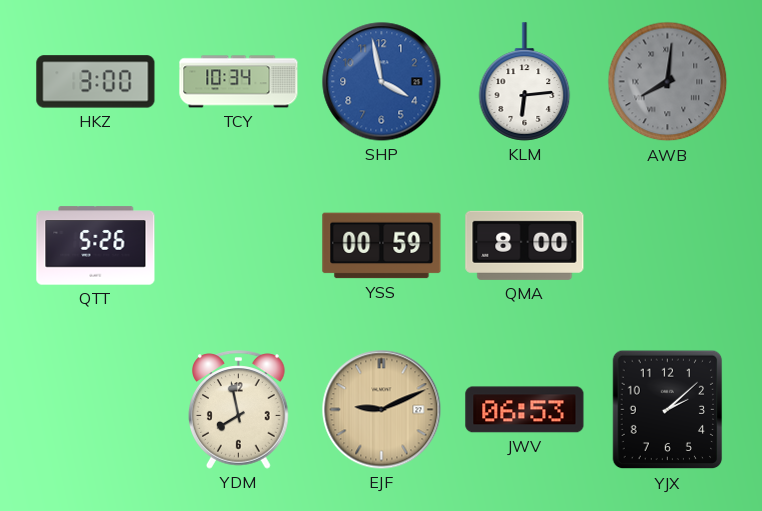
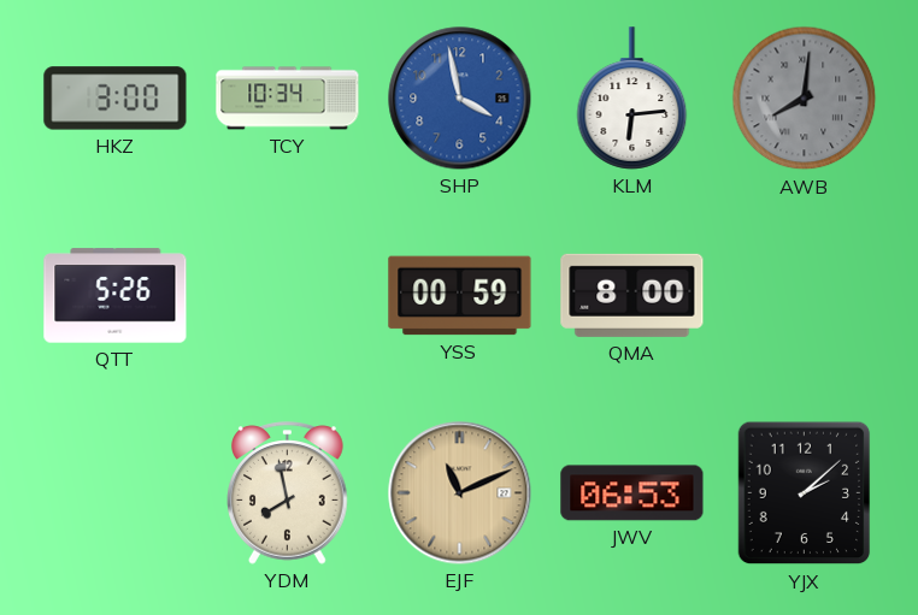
EJF: 9:11 -> 11:11 (460, 493)
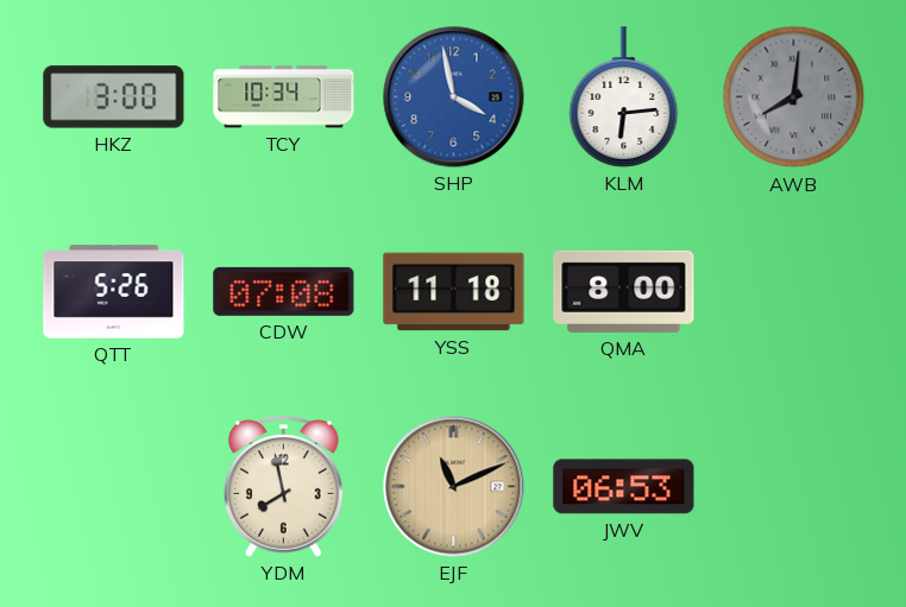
CDW: none -> 07:08 (284, 291)
YSS: 00:59 -> 11:18 (454, 292)
YJX: 2:08 -> none (805, 493)
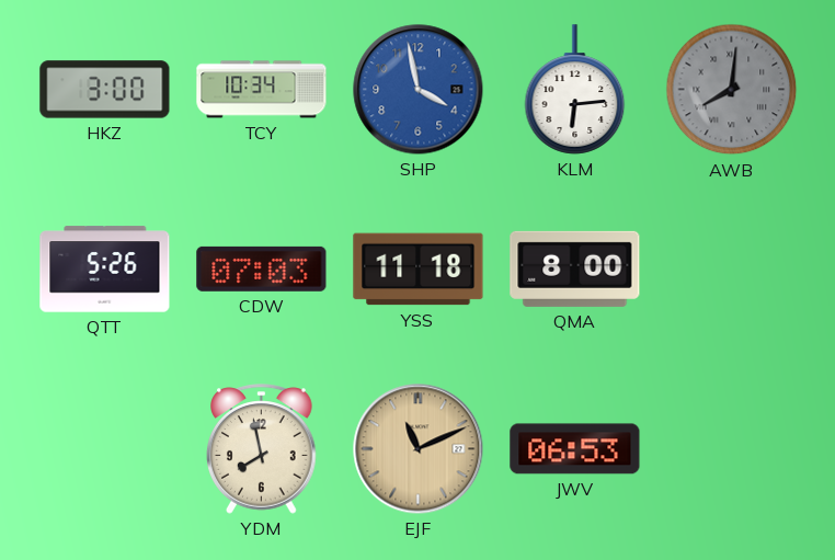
CDW: 07:08 -> 07:03 (262, 268)
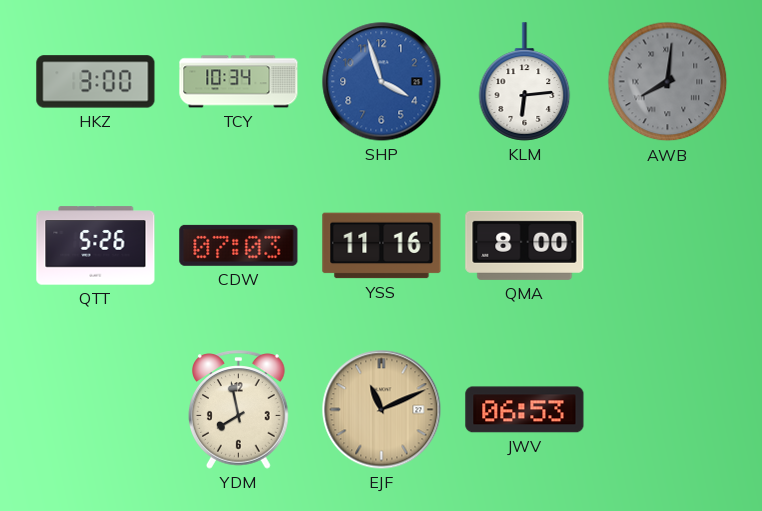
SHP: 3:58 -> 3:57 (382, 82)
YSS: 11:18 -> 11:16 (382, 246)
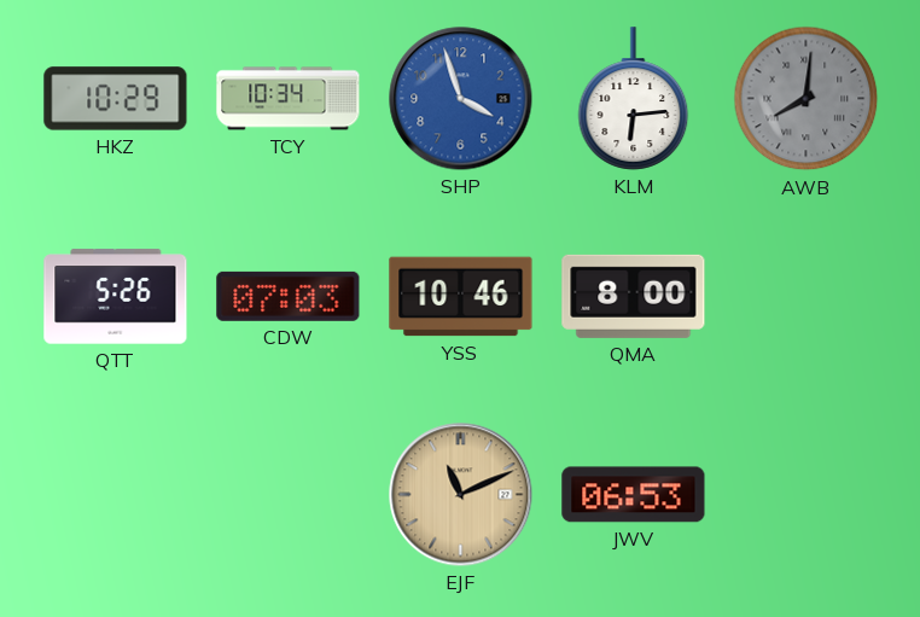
HKZ: 3:00 -> 10:29 (116, 99)
YSS: 11:16 -> 10:46 (461, 297)
YDM: 7:58 -> none (239, 410)
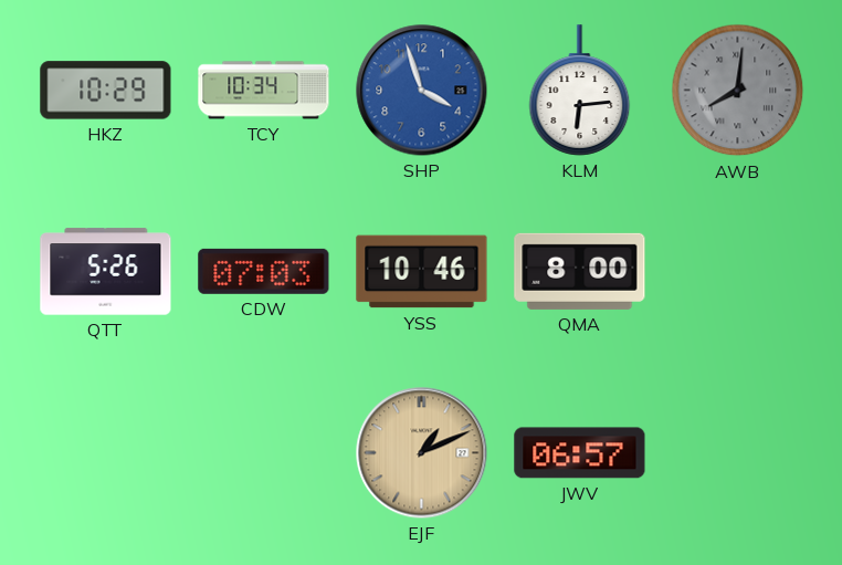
EJF: 11:11 -> 1:11 (422, 453)
JWV: 06:53 -> 06:57 (580, 453)
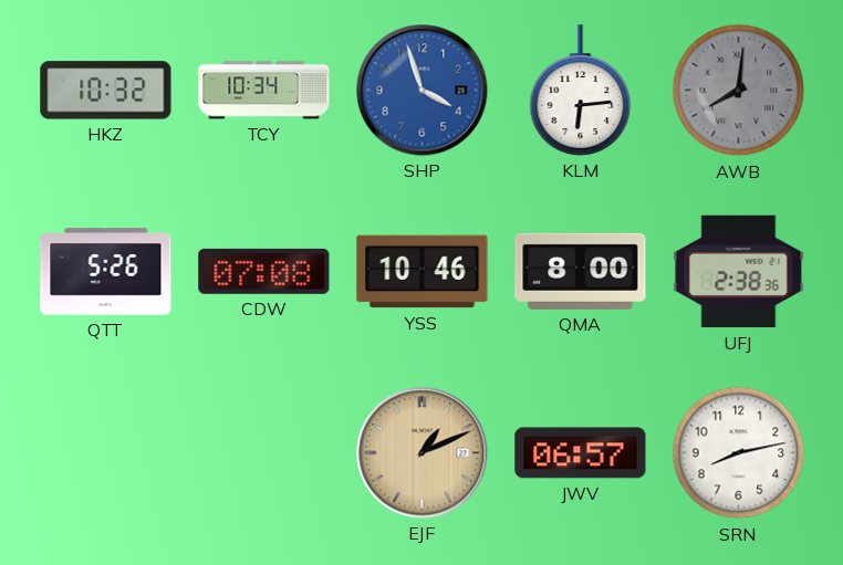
HKZ: 10:29 -> 10:32 (106, 91)
CDW: 07:03 -> 07:08 (264, 271)
UFJ: none -> 2:38 (739, 272)
SRN: none -> 8:13 (739, 453)
